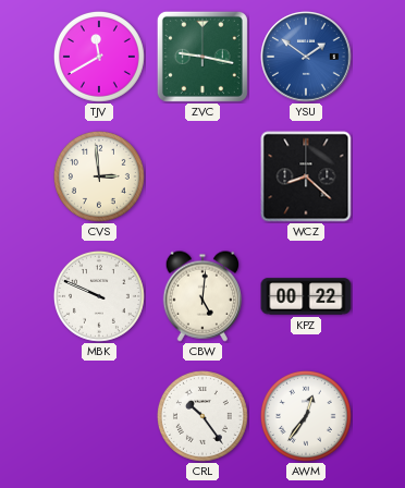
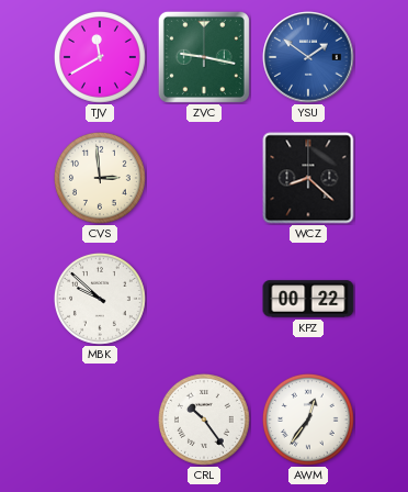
MBK: 9:49 -> 9:52 (100, 299)
CBW: 5:01 -> none (201, 296)
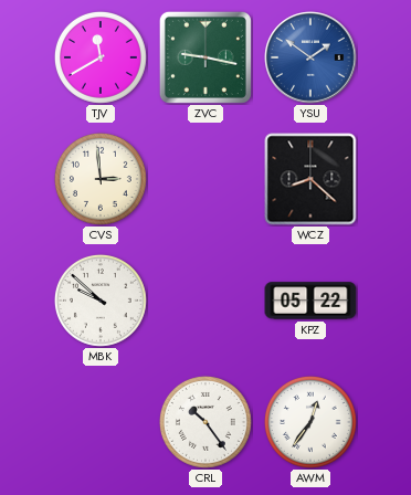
KPZ: 00:22 -> 05:22 (310, 301)
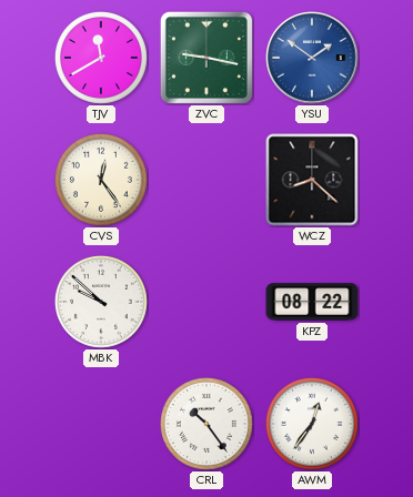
CVS: 2:59 -> 12:24 (101, 180)
KPZ: 05:22 -> 08:22 (312, 302)
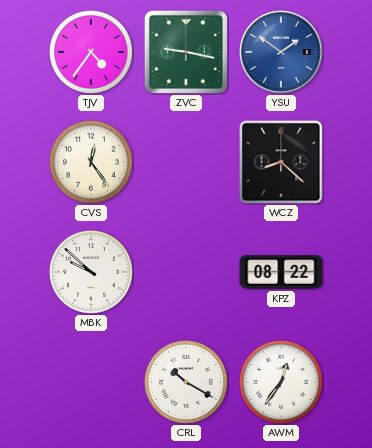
TJV: 11:40 -> 4:36 (91, 52)
CRL: 10:24 -> 10:20 (186, 382)
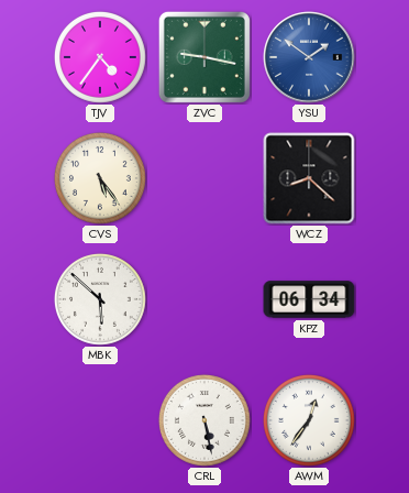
CVS: 12:24 -> 5:24 (100, 178)
MBK: 9:52 -> 5:52 (100, 299)
KPZ: 08:22 -> 06:34 (309, 299)
CRL: 10:20 -> 5:28 (204, 420)
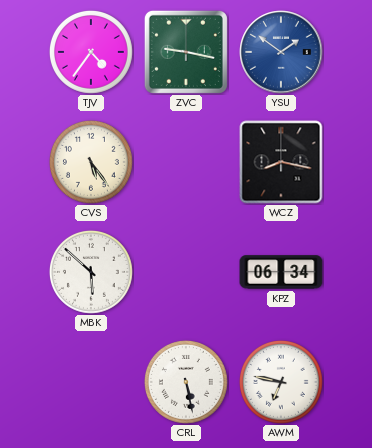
WCZ: 8:22 -> 8:17 (281, 162)
AWM: 12:36 -> 6:47 (281, 382)
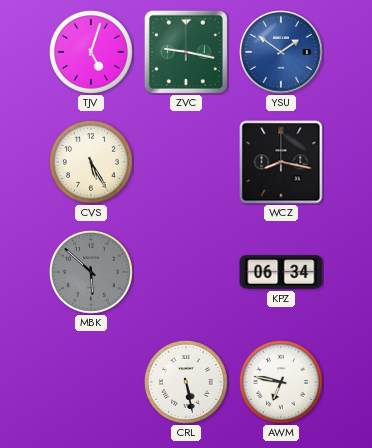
TJV: 4:36 -> 5:03 (91, 52)
CVS: 5:24 -> 5:25 (91, 162)
MBK dial: white -> grey (91, 272)
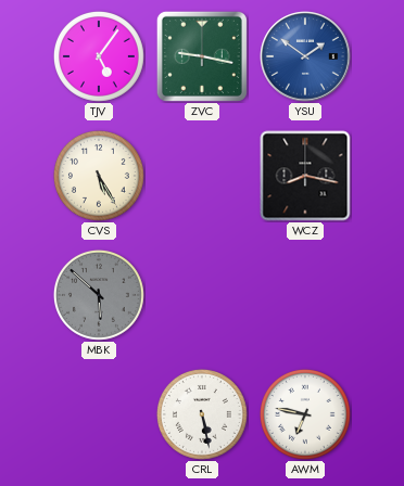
TJV: 5:03 -> 5:06 (99, 56)
KPZ: 06:34 -> none (281, 272)
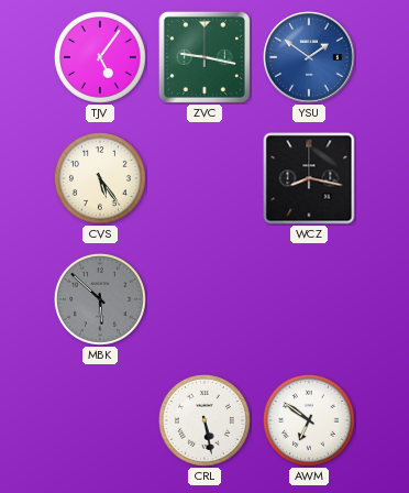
CVS: 5:25 -> 5:24 (100, 178)
AWM: 6:47 -> 6:51 (309, 420)
